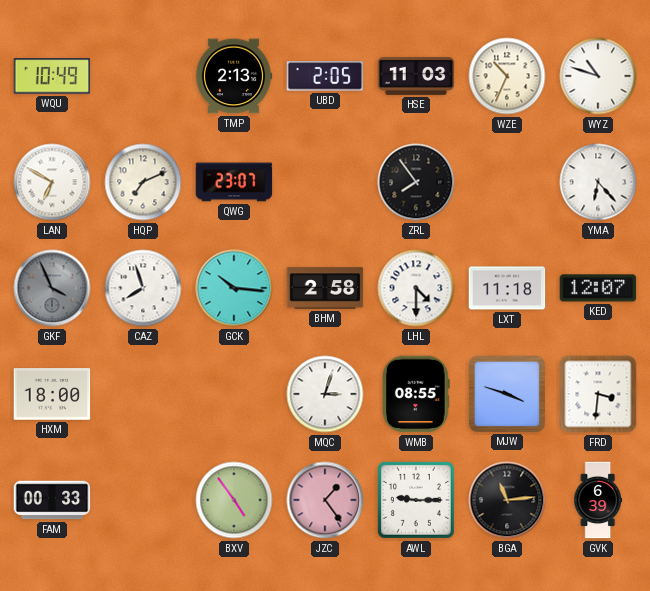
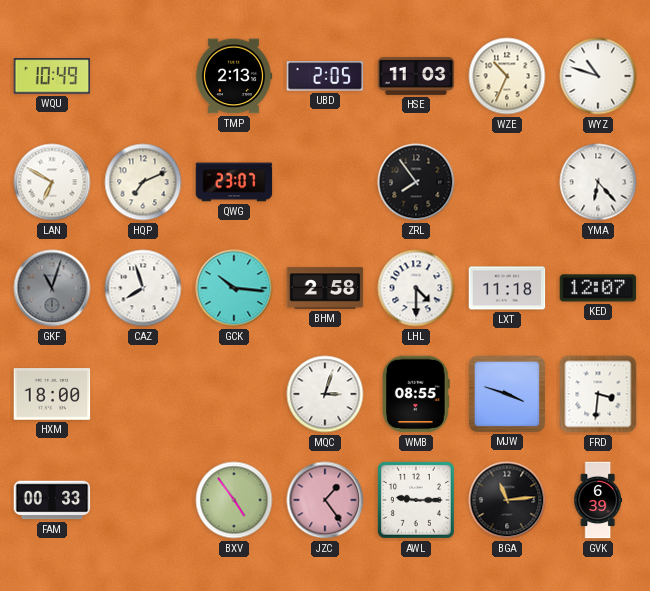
GKF: 3:56 -> 11:03 (52, 288)
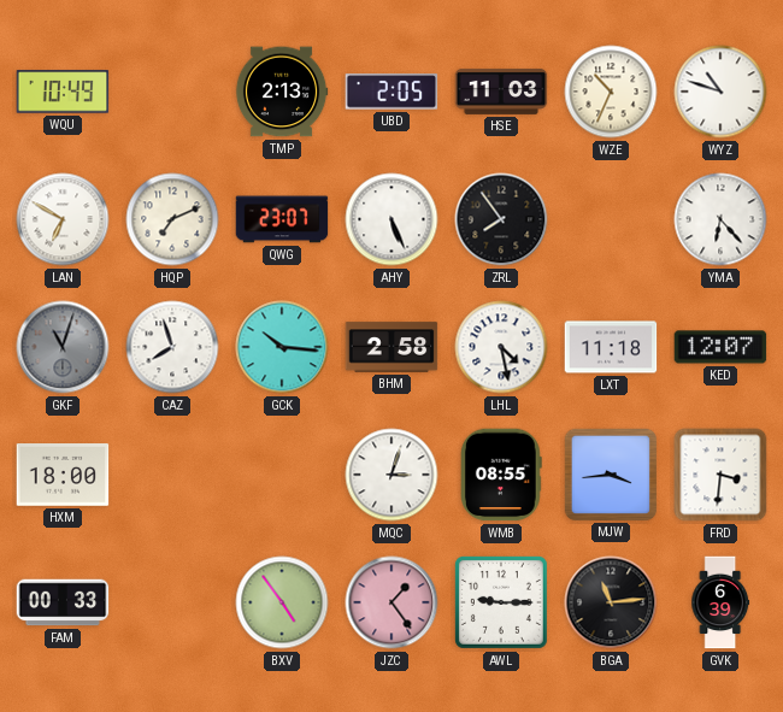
AHY: none -> 5:26 (391, 219)
LHL: 4:30 -> 4:28 (501, 347)
MJW: 3:48 -> 3:44 (610, 473)
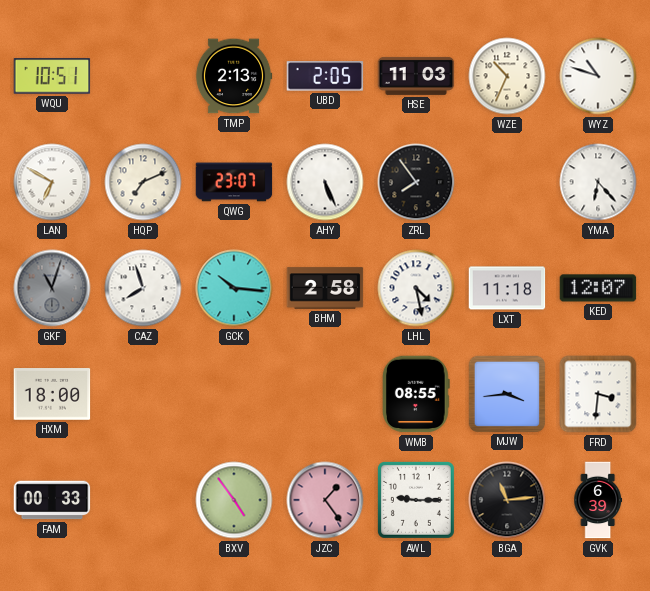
WQU: 10:49 -> 10:51 (52, 76)
MQC: 3:03 -> none (391, 475)
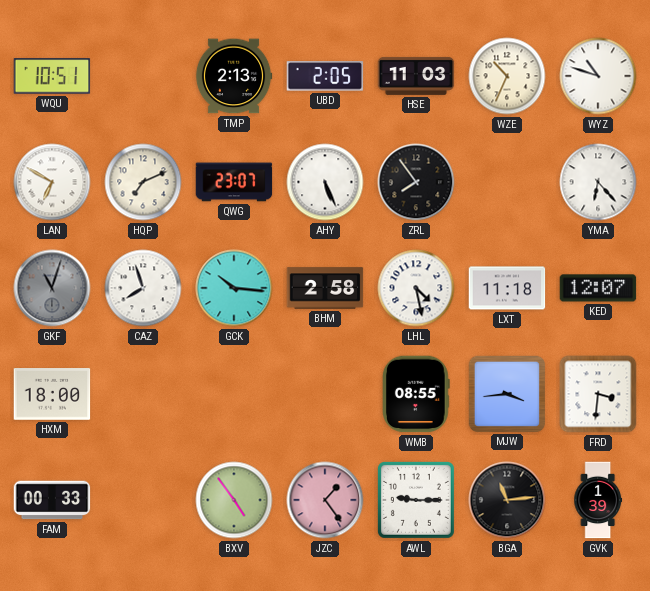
GVK: 6:39 -> 1:39 (598, 500)
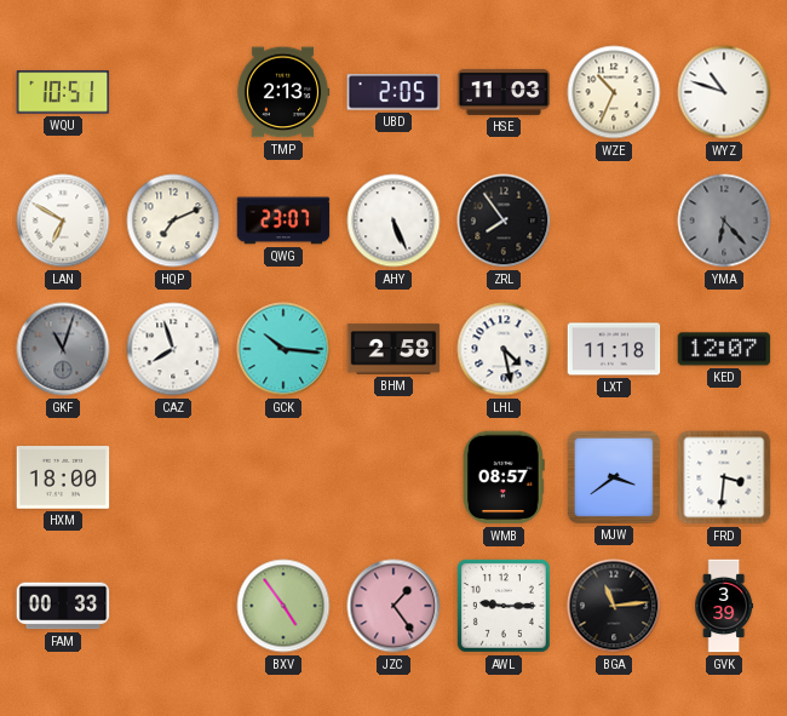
YMA dial: white -> grey (724, 220)
WMB: 08:55 -> 08:57 (505, 477)
MJW: 3:44 -> 3:39 (613, 476)
GVK: 1:39 -> 3:39 (724, 606)
